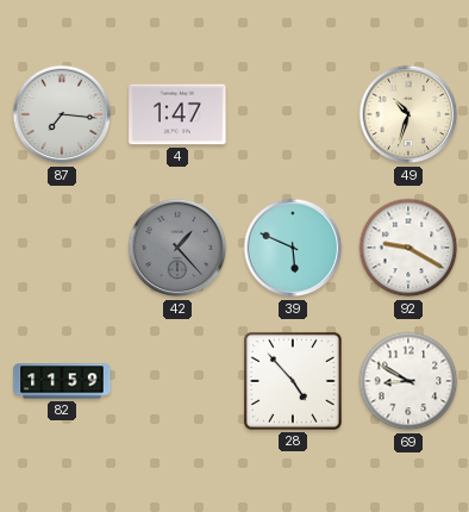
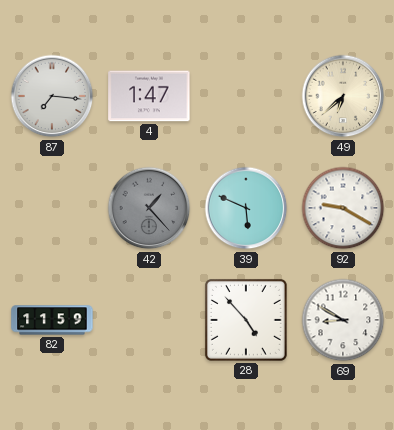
49: 10:33 -> 6:38 (343, 96)
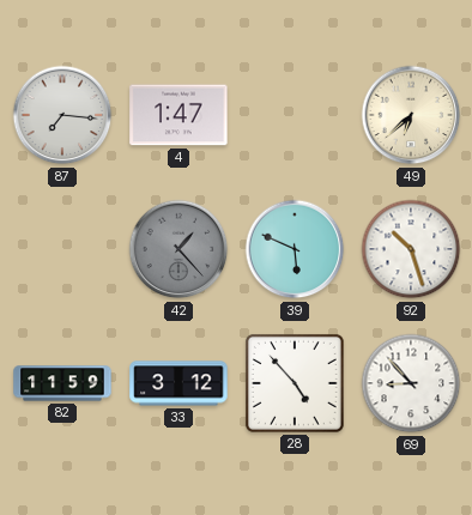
92: 9:20 -> 10:27 (411, 249)
33: none -> 3:12 (178, 383)
69: 8:50 -> 8:53 (411, 383)
